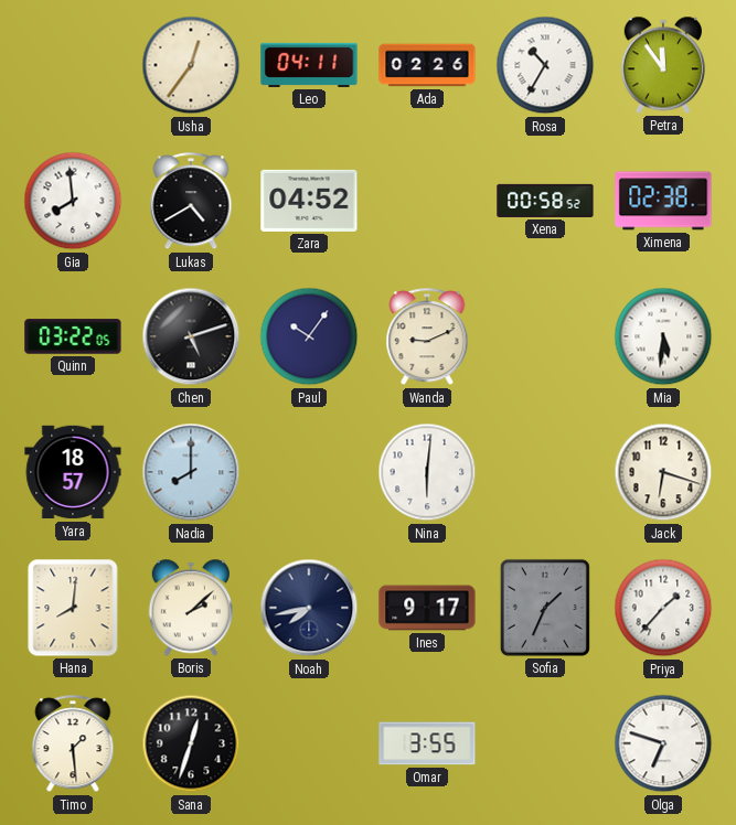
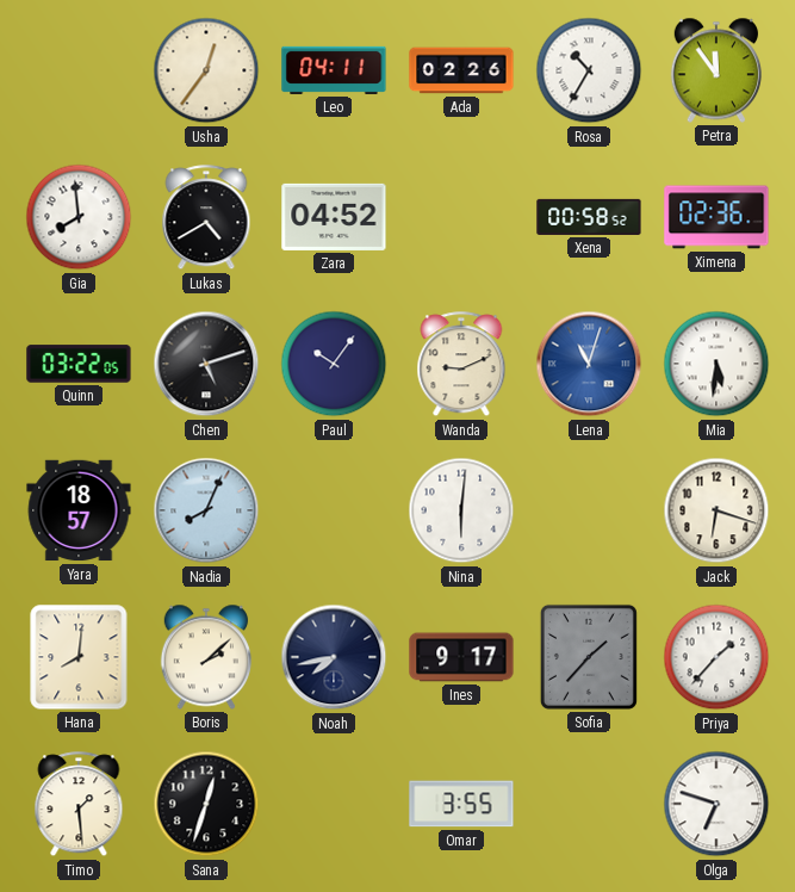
Ximena: 02:38 -> 02:36 (716, 217)
Lena: none -> 11:03 (589, 364)
Nadia: 8:00 -> 8:04 (206, 510)
Sofia: 1:34 -> 1:37 (589, 657)
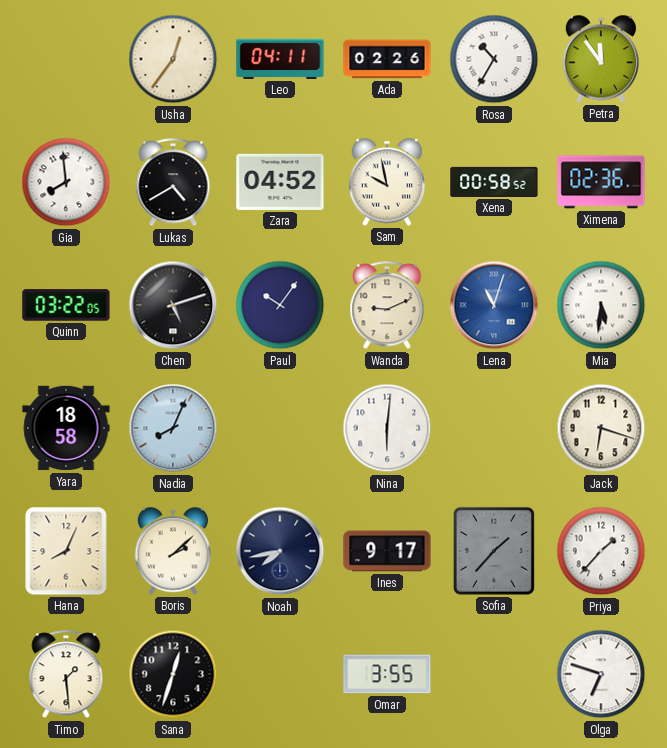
Sam: none -> 9:58 (386, 182)
Yara: 18:57 -> 18:58 (66, 428)
Hana: 8:01 -> 8:04 (66, 551)
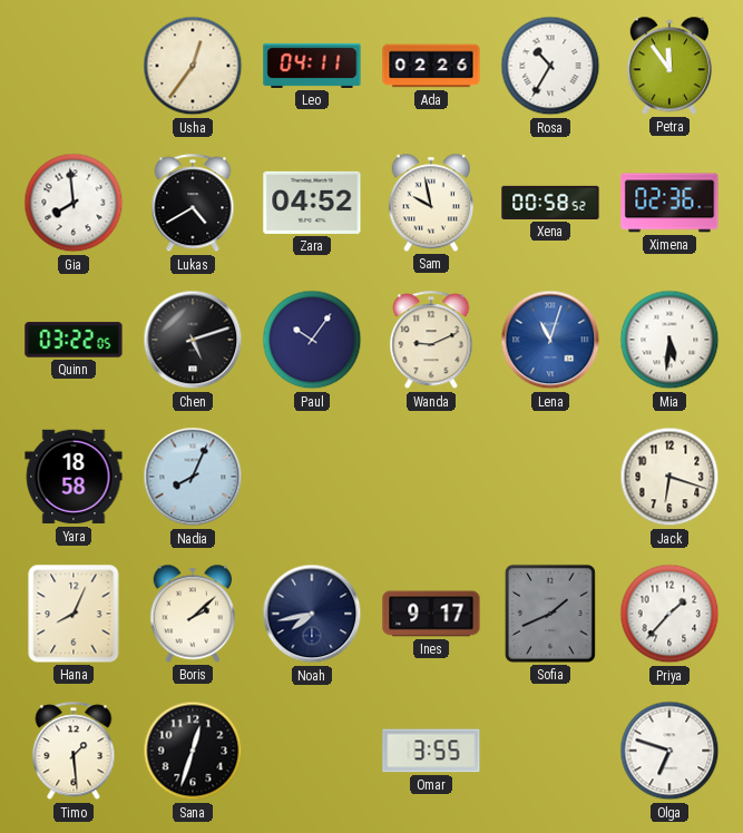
Nina: 6:01 -> none (387, 428)
Sofia: 1:37 -> 1:41 (550, 614)
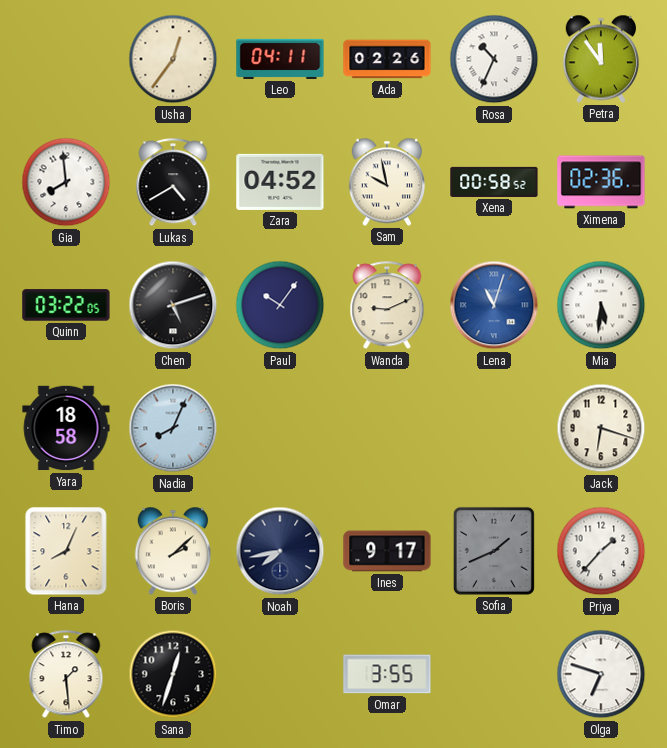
Rosa: 10:35 -> 10:34 (494, 59)
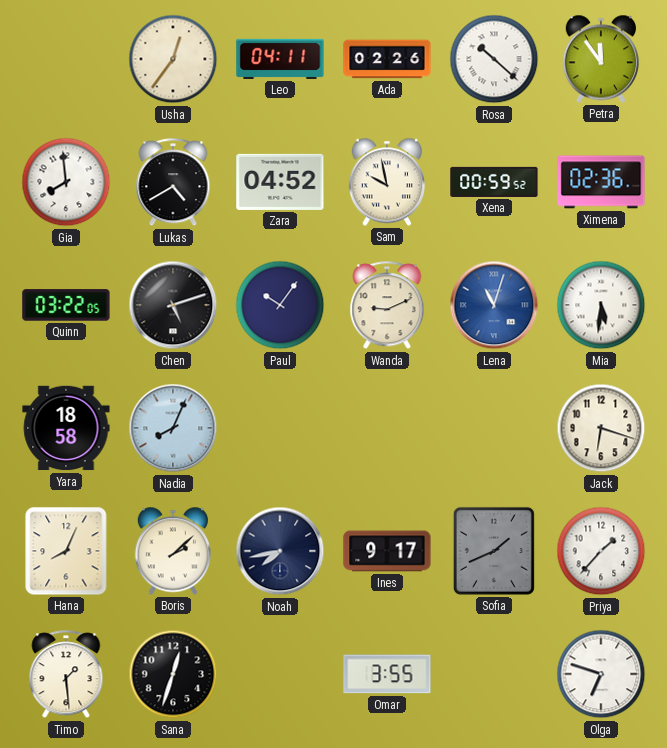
Rosa: 10:34 -> 10:22 (494, 59)
Xena: 00:58 -> 00:59 (494, 182)
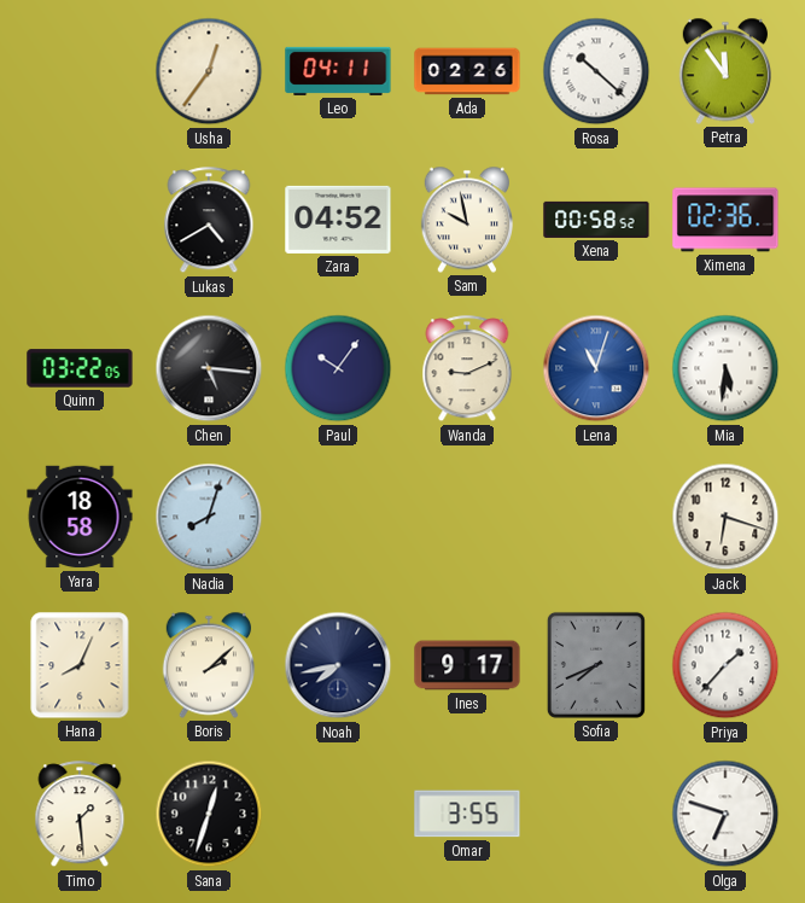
Gia: 7:59 -> none (66, 182)
Xena: 00:59 -> 00:58 (596, 220)
Chen: 5:12 -> 5:16 (209, 368)
Nadia: 8:04 -> 8:03 (209, 517)
Sofia: 1:41 -> 7:41 (596, 665)
